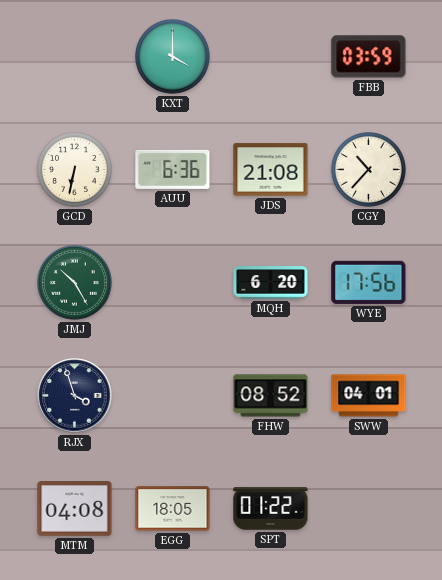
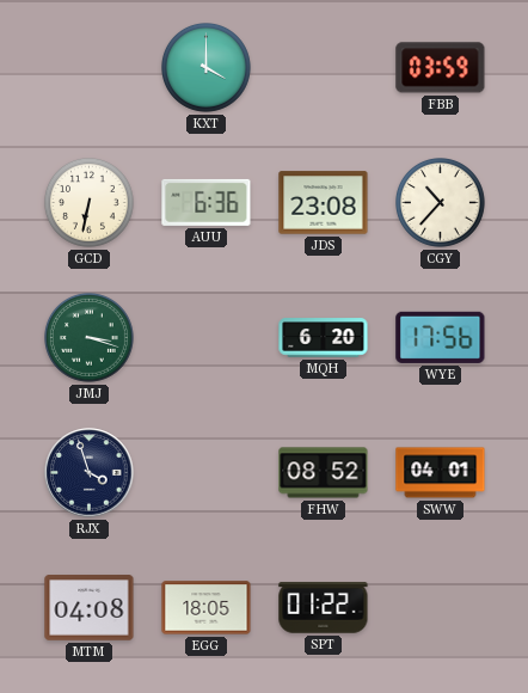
JDS: 21:08 -> 23:08 (324, 203)
JMJ: 10:25 -> 3:18 (90, 338)
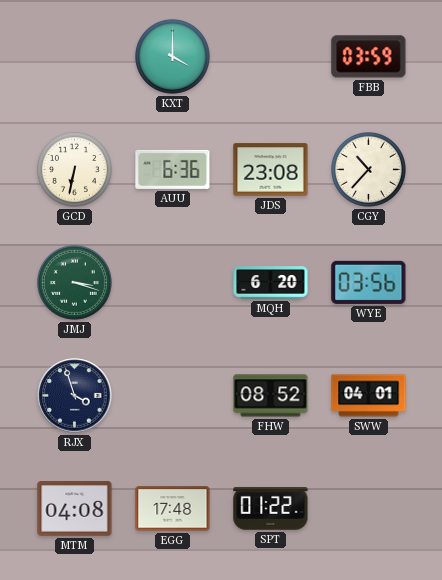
WYE: 17:56 -> 03:56 (369, 282)
EGG: 18:05 -> 17:48 (173, 509)
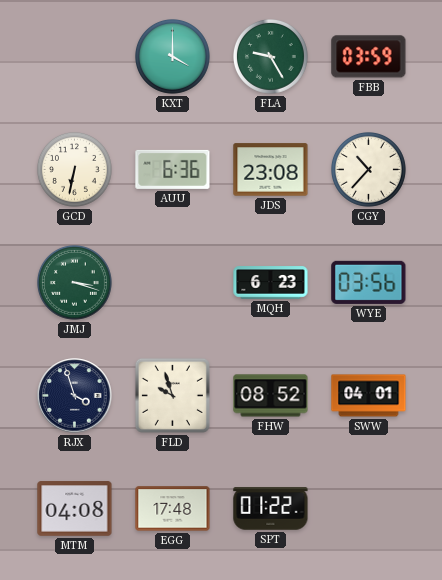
FLA: none -> 9:25 (271, 57)
MQH: 6:20 -> 6:23 (271, 283)
FLD: none -> 9:57 (172, 395)
